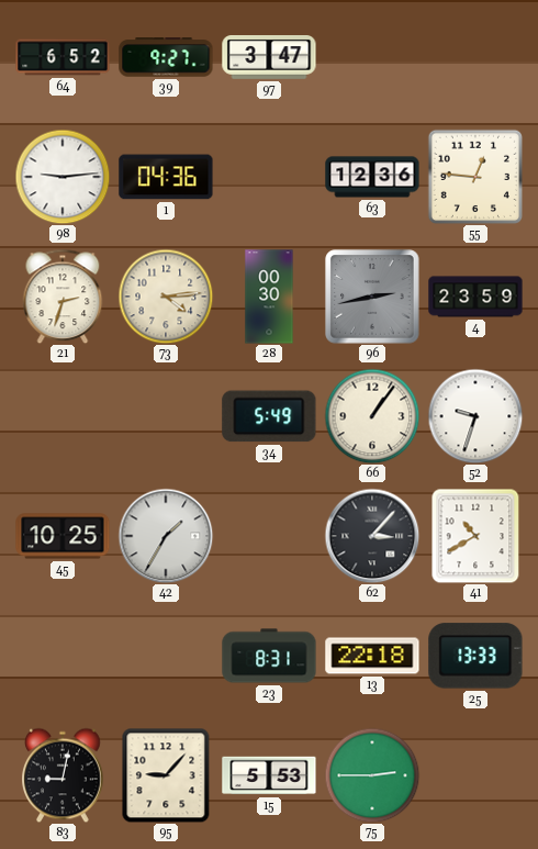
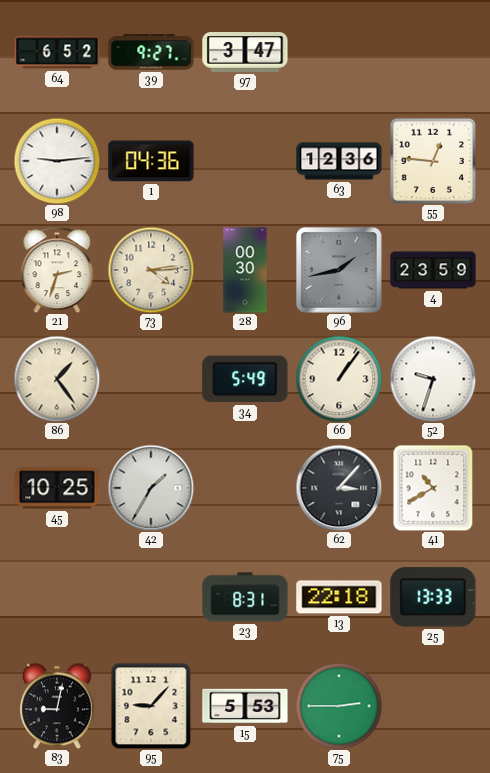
96: 2:43 -> 1:43 (339, 270)
86: none -> 1:24 (57, 379)
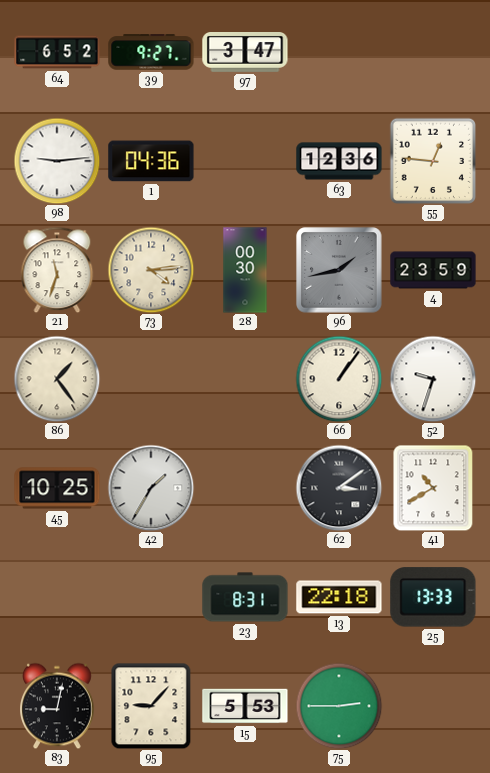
21: 2:33 -> 11:33 (57, 270)
34: 5:49 -> none (245, 379)
62: 3:07 -> 3:09 (339, 488)
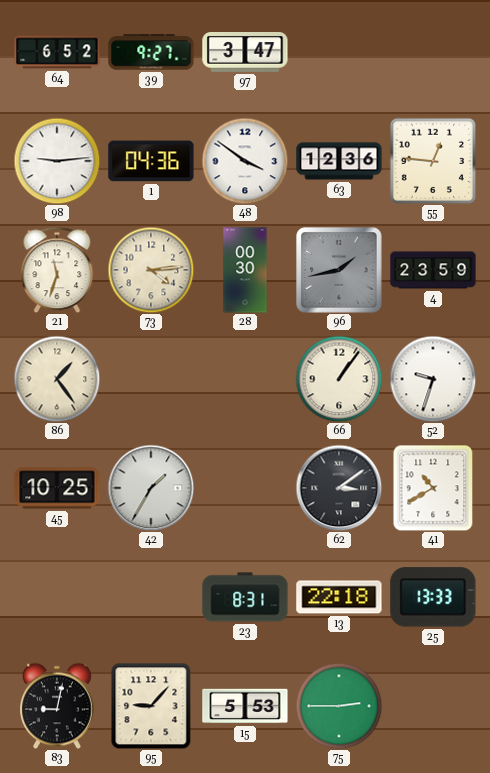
48: none -> 3:51 (245, 161)
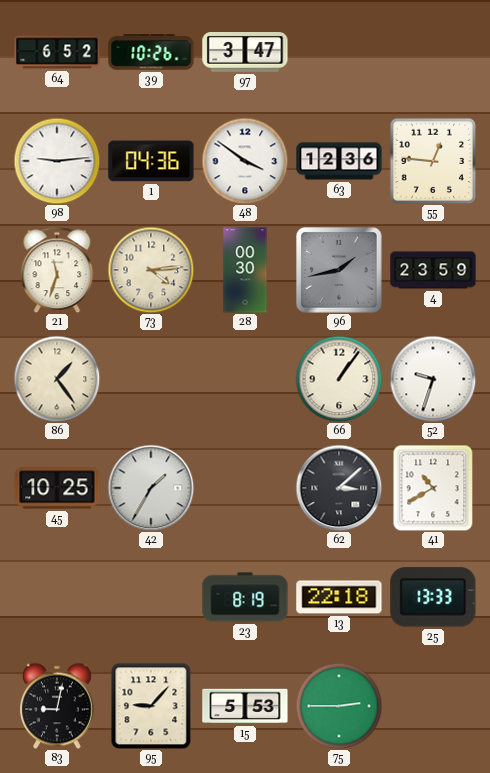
39: 9:27 -> 10:26 (151, 52)
62: 3:09 -> 3:08 (339, 488)
23: 8:31 -> 8:19 (245, 597)
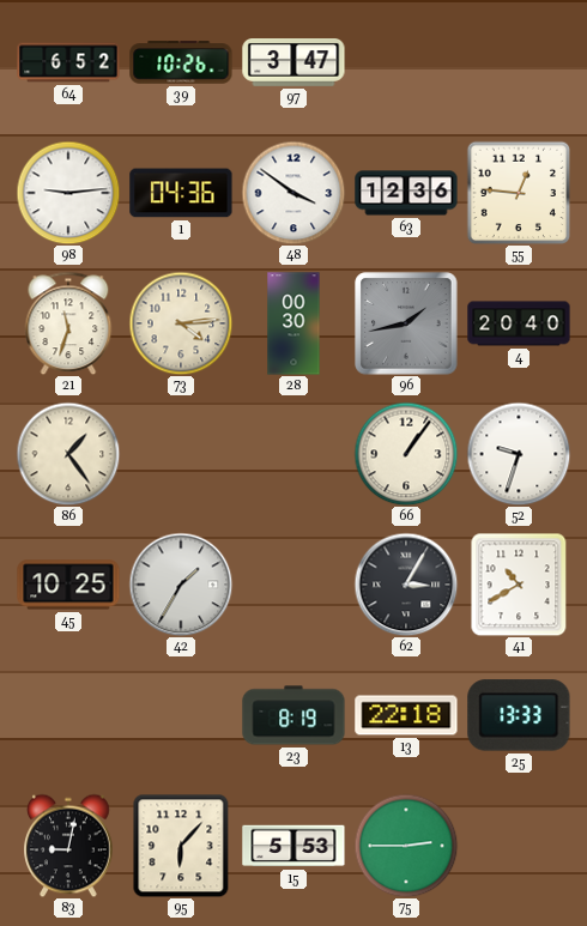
4: 23:59 -> 20:40 (519, 323)
62: 3:08 -> 3:05 (406, 585)
95: 9:07 -> 6:07 (181, 846)
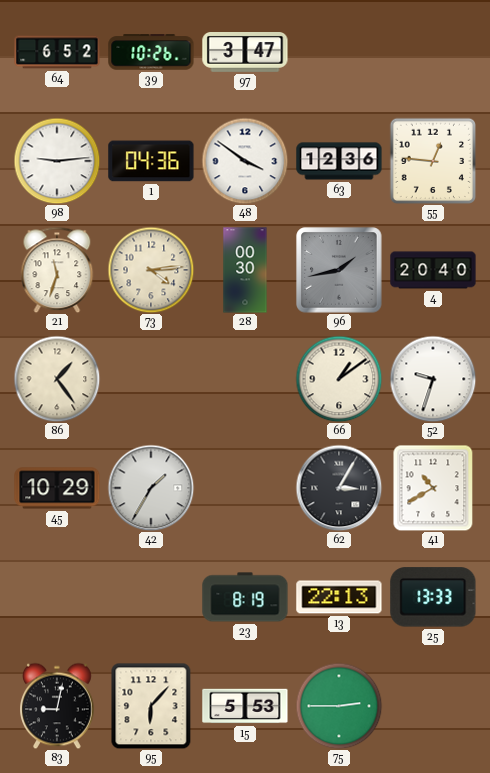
66: 1:06 -> 1:09 (339, 379)
45: 10:25 -> 10:29 (57, 488)
13: 22:18 -> 22:13 (339, 597)
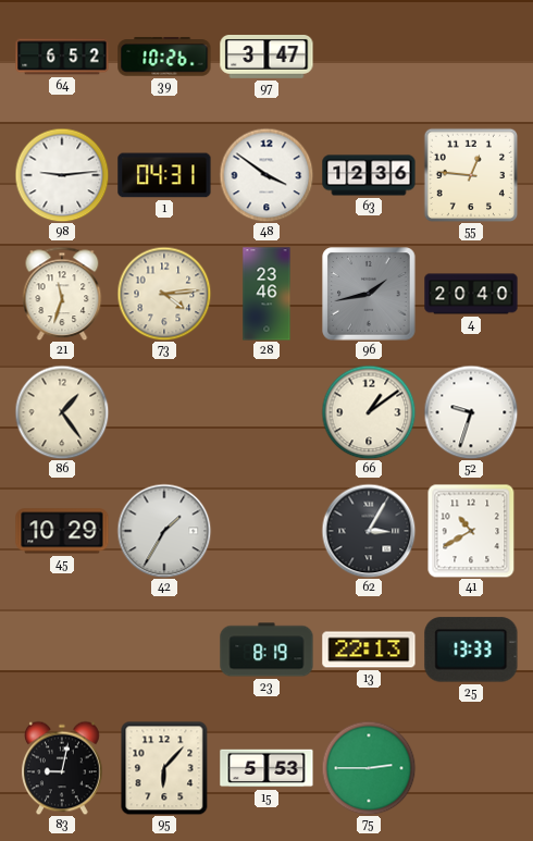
1: 04:36 -> 04:31 (164, 175)
28: 00:30 -> 23:46 (266, 294)
